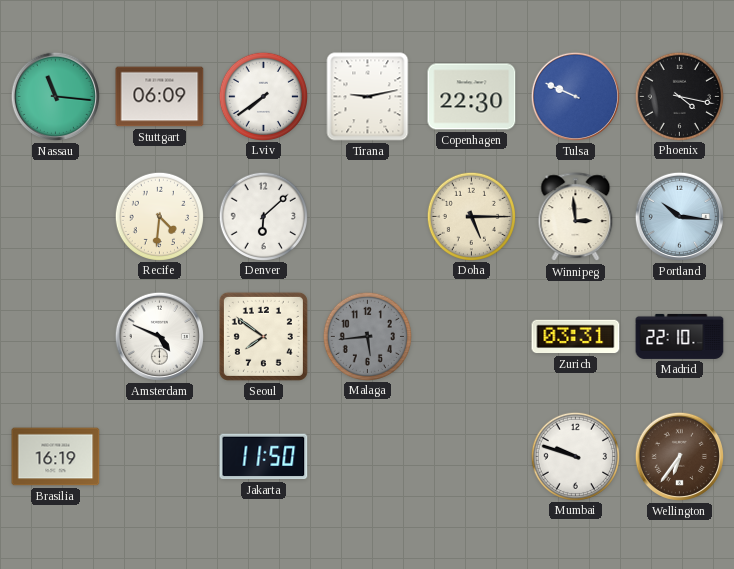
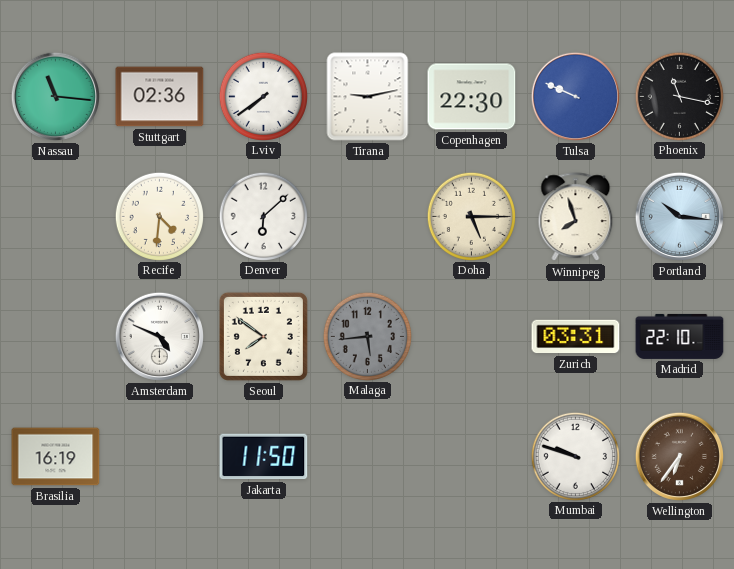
Stuttgart: 06:09 -> 02:36 (160, 97)
Phoenix: 4:17 -> 11:17 (679, 96)
Winnipeg: 2:59 -> 7:57 (576, 217)
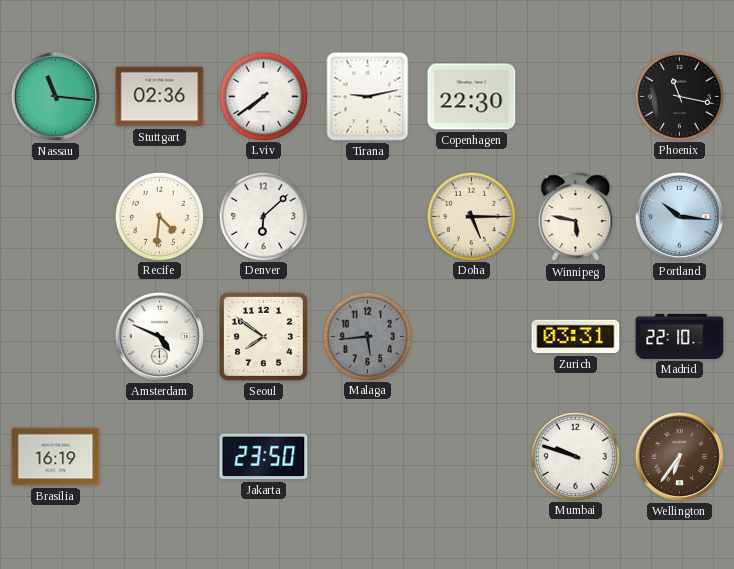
Tulsa: 9:49 -> none (575, 96)
Winnipeg: 7:57 -> 5:47 (576, 217)
Jakarta: 11:50 -> 23:50 (264, 457)
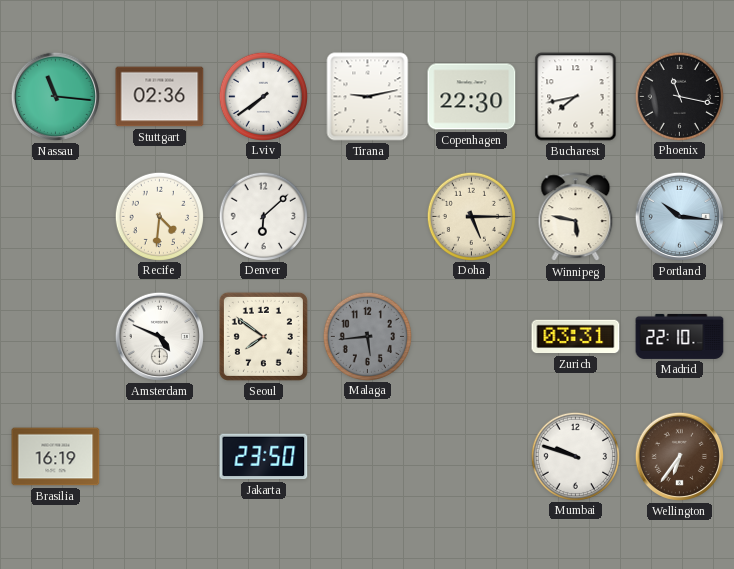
Bucharest: none -> 7:43 (576, 97)
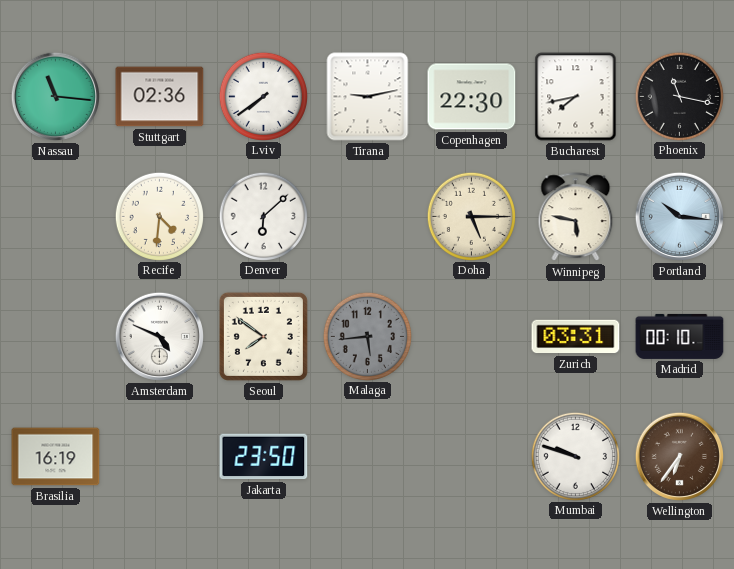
Madrid: 22:10 -> 00:10 (680, 336)
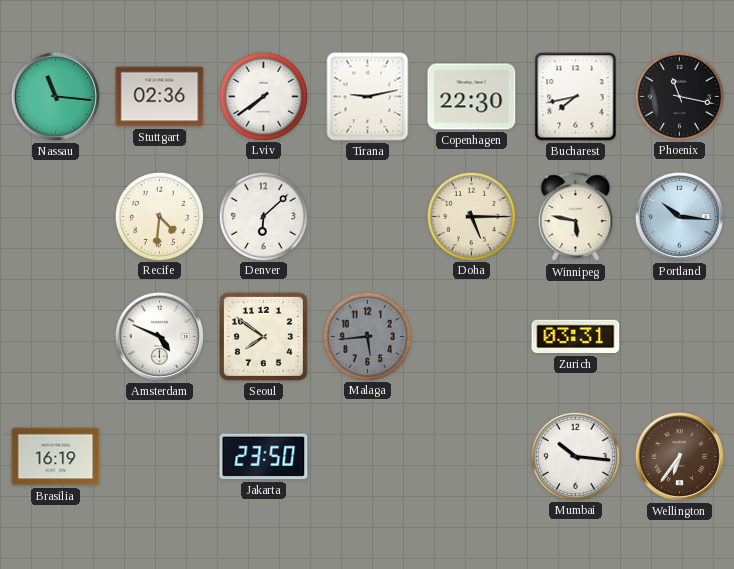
Madrid: 00:10 -> none (680, 336)
Mumbai: 9:48 -> 10:16 (575, 456)
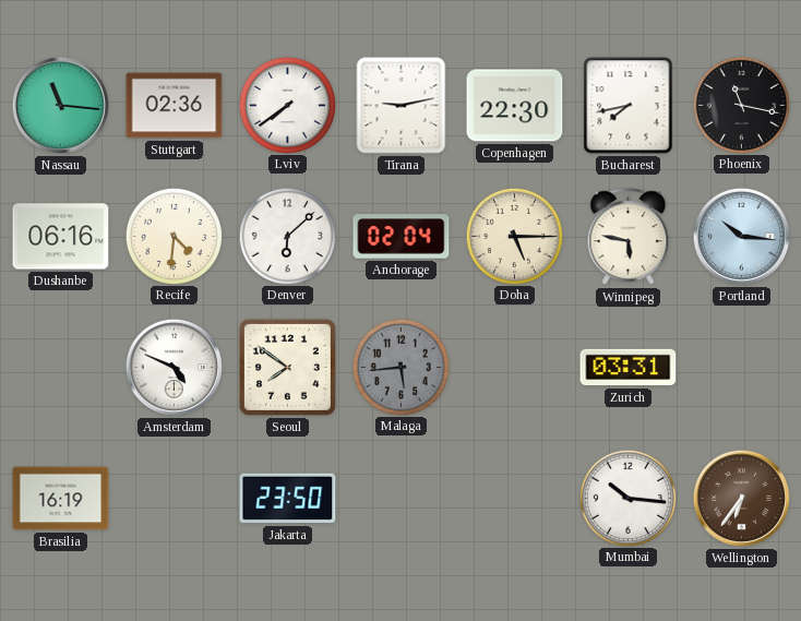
Dushanbe: none -> 06:16 (61, 237)
Anchorage: none -> 02:04 (402, 237)
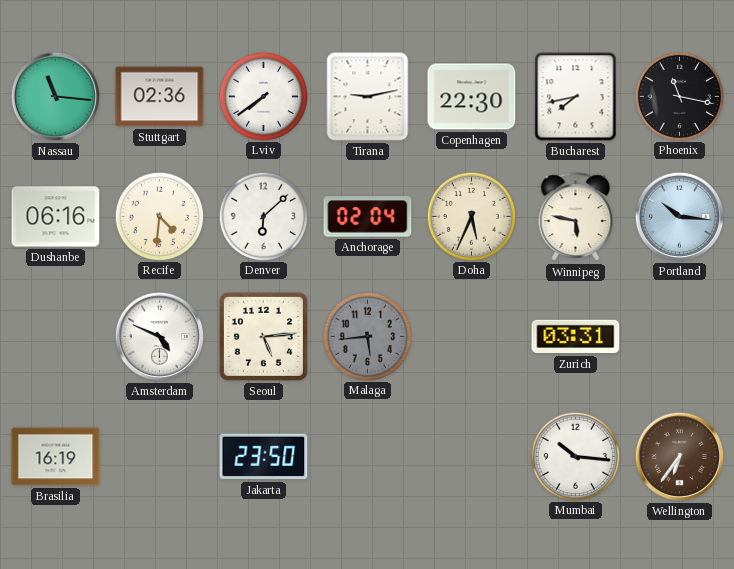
Doha: 5:15 -> 5:34 (471, 216)
Seoul: 7:51 -> 5:14 (263, 336)
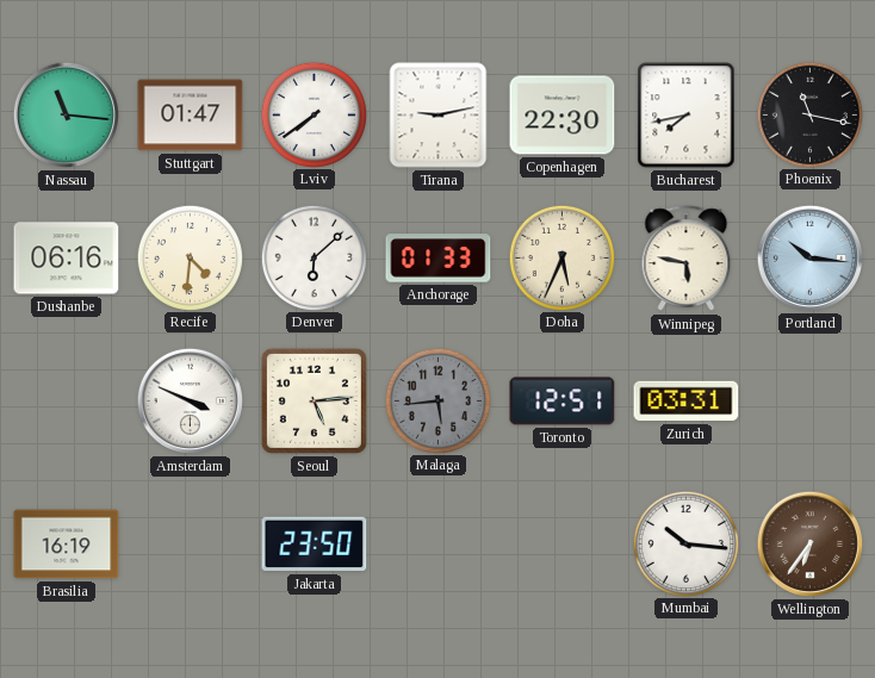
Stuttgart: 02:36 -> 01:47 (191, 116)
Anchorage: 02:04 -> 01:33 (439, 259)
Amsterdam: 4:49 -> 3:49 (190, 400)
Toronto: none -> 12:51 (563, 402)
